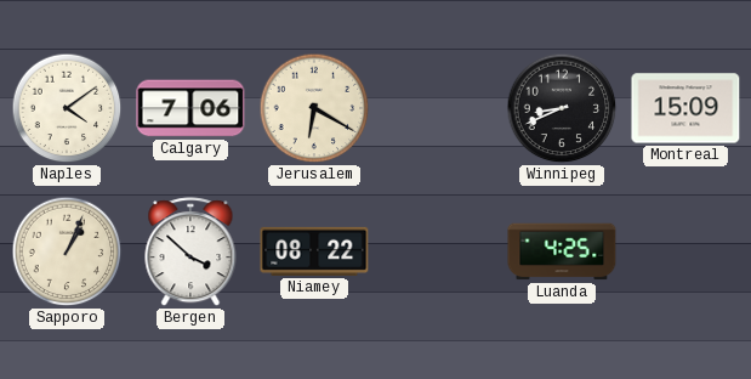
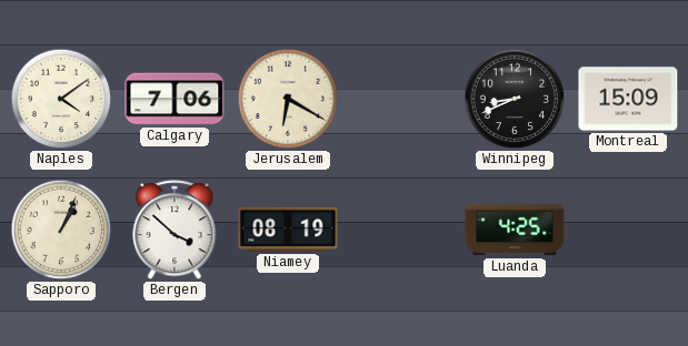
Niamey: 08:22 -> 08:19 (288, 230)
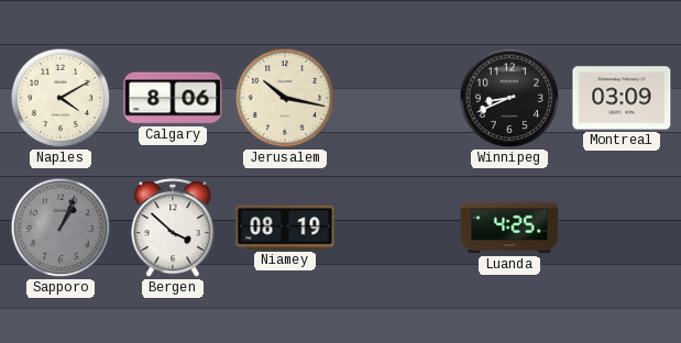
Naples: 4:09 -> 4:10 (61, 98)
Calgary: 7:06 -> 8:06 (173, 98)
Jerusalem: 6:20 -> 10:17 (285, 98)
Montreal: 15:09 -> 03:09 (622, 98)
Sapporo dial: cream -> grey (61, 228)
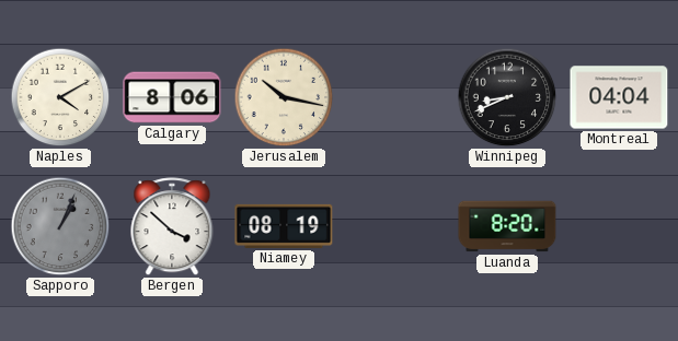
Montreal: 03:09 -> 04:04 (619, 97)
Luanda: 4:25 -> 8:20 (507, 226)
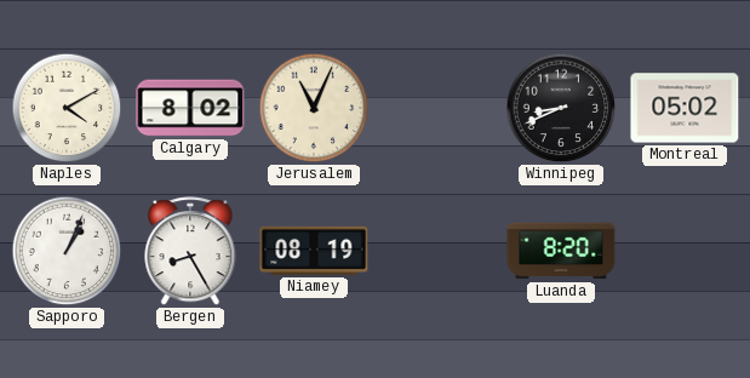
Calgary: 8:06 -> 8:02 (190, 108)
Jerusalem: 10:17 -> 11:04 (314, 108)
Montreal: 04:04 -> 05:02 (685, 108)
Sapporo dial: grey -> white (67, 251)
Bergen: 3:52 -> 8:25 (190, 252)
